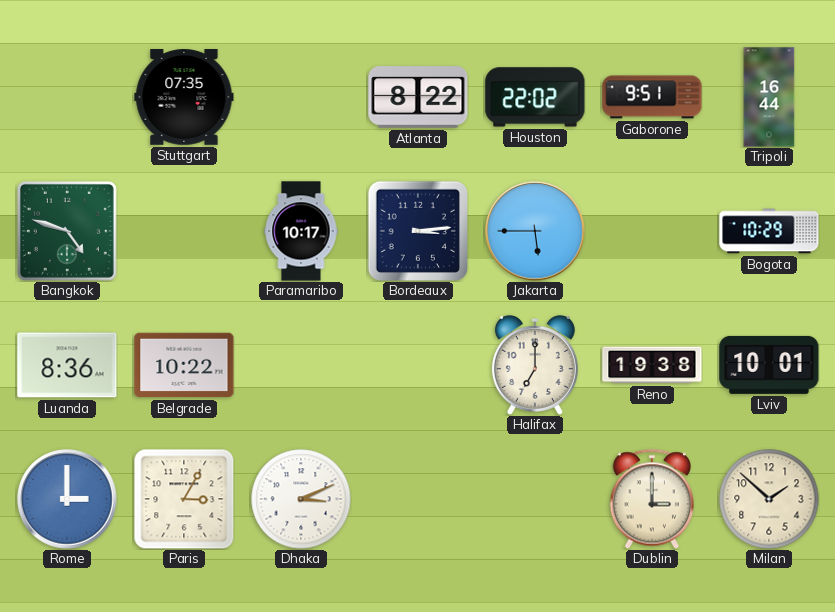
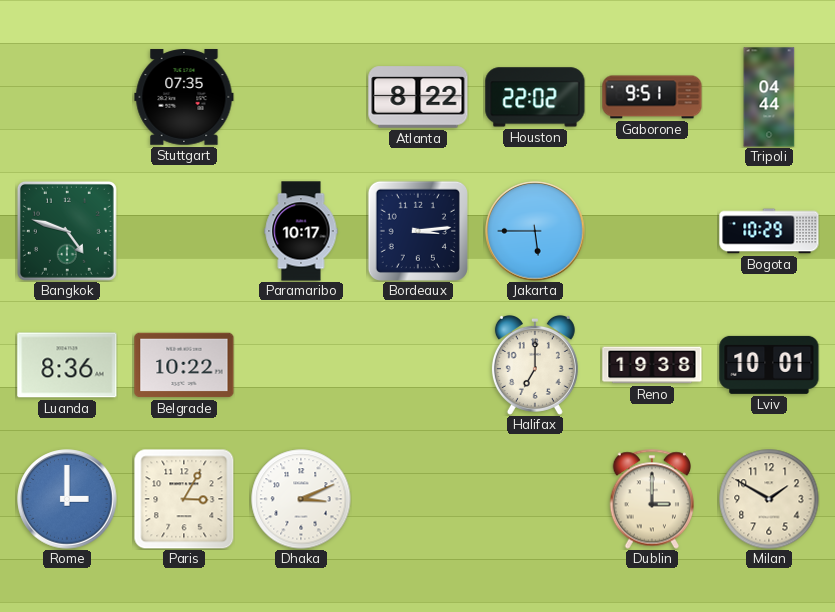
Tripoli: 16:44 -> 04:44 (769, 97)
Milan: 1:52 -> 1:50 (769, 499)
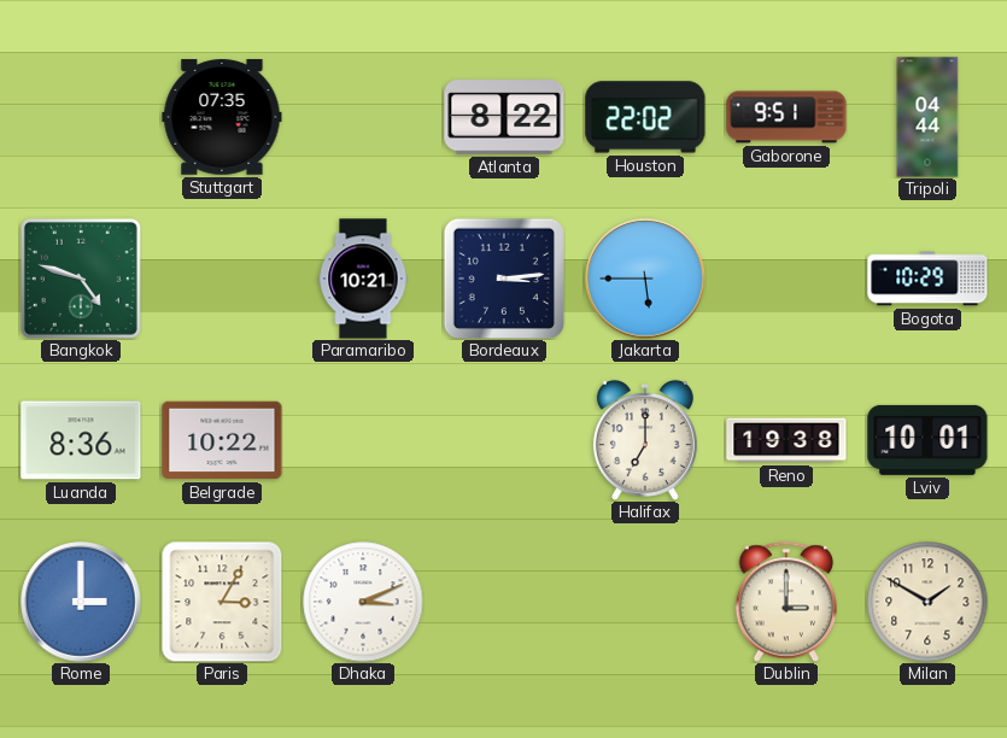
Paramaribo: 10:17 -> 10:21 (363, 279)
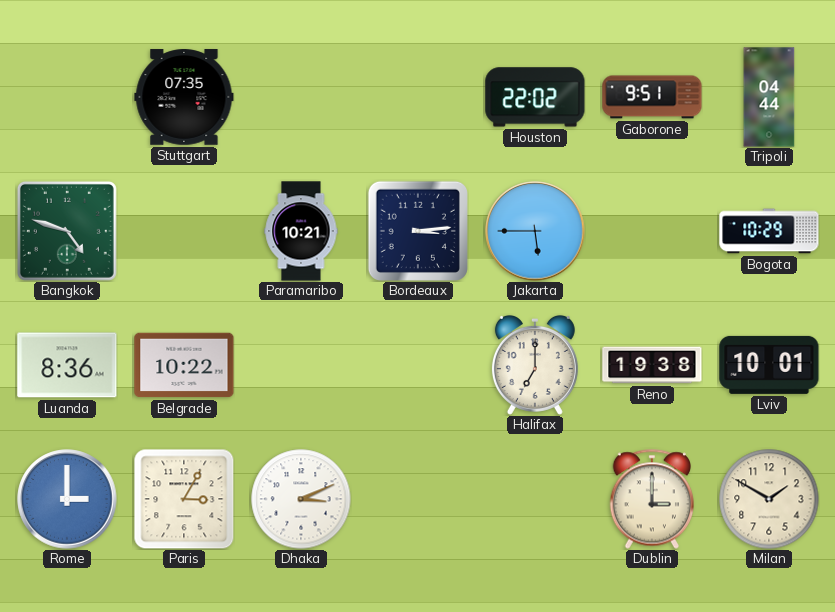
Atlanta: 8:22 -> none (504, 117)
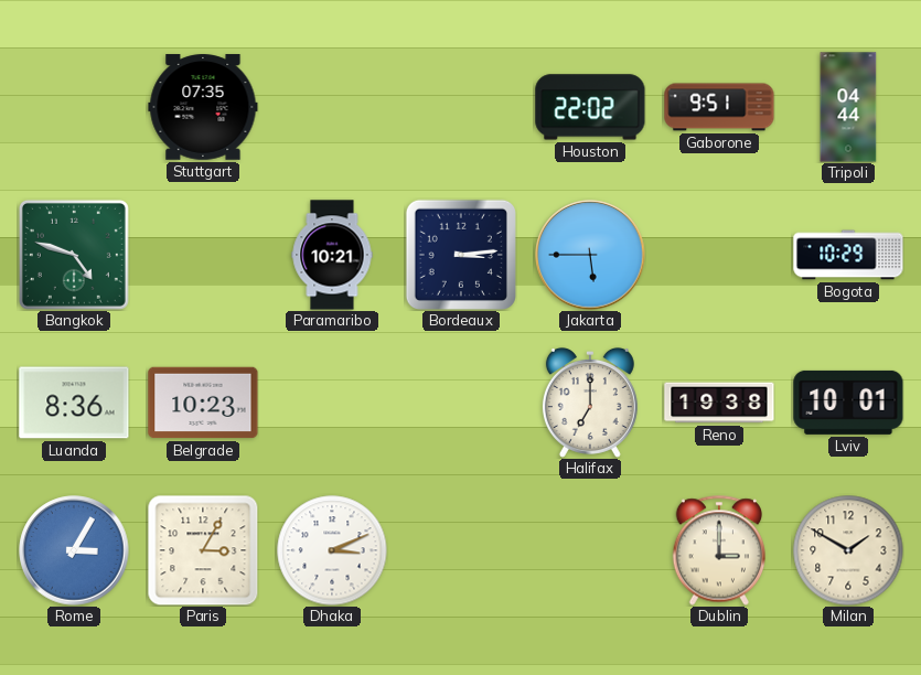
Belgrade: 10:22 -> 10:23 (203, 403)
Rome: 3:00 -> 3:05 (74, 550)
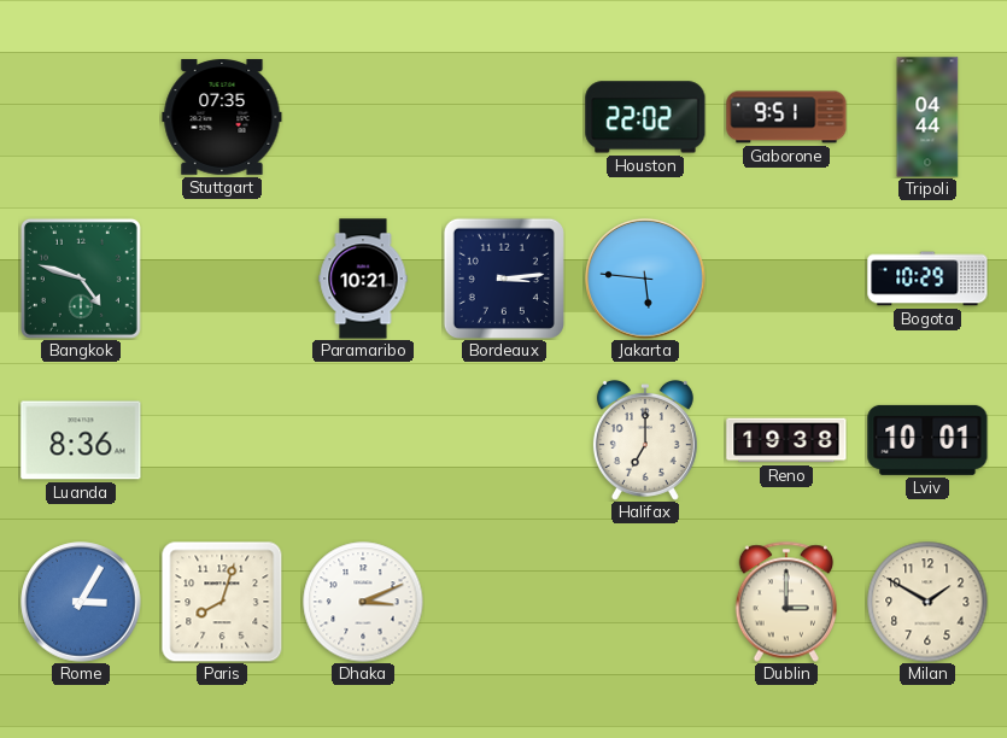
Jakarta: 5:45 -> 5:46 (645, 279)
Belgrade: 10:23 -> none (203, 403)
Paris: 3:05 -> 8:03 (222, 602)
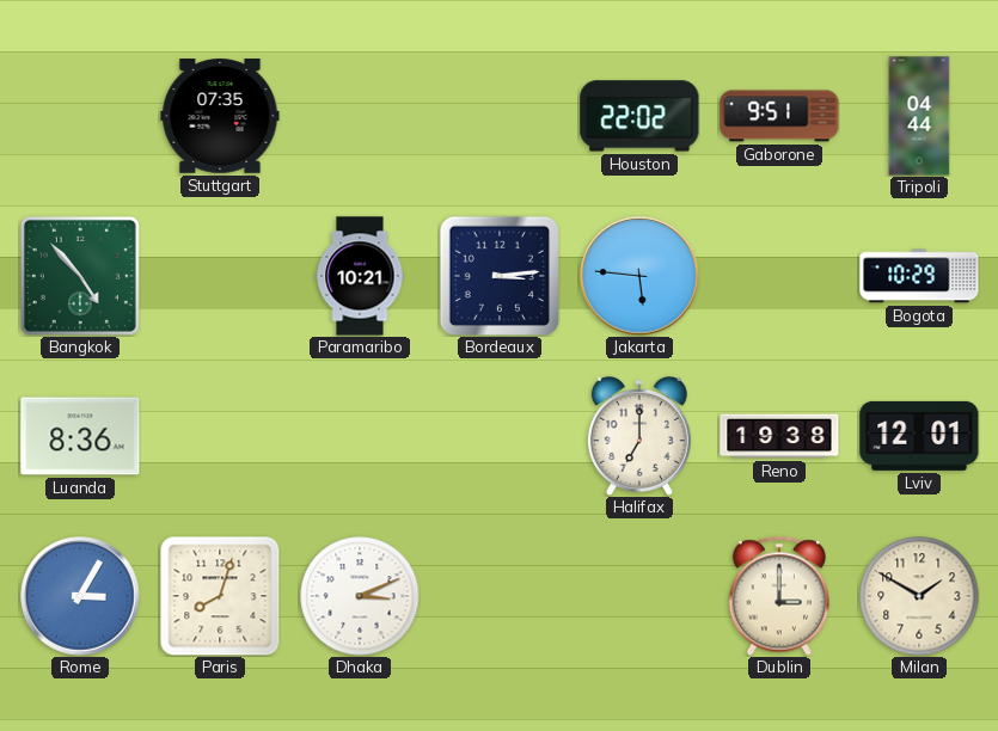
Bangkok: 4:48 -> 4:53 (80, 276)
Lviv: 10:01 -> 12:01 (919, 436)
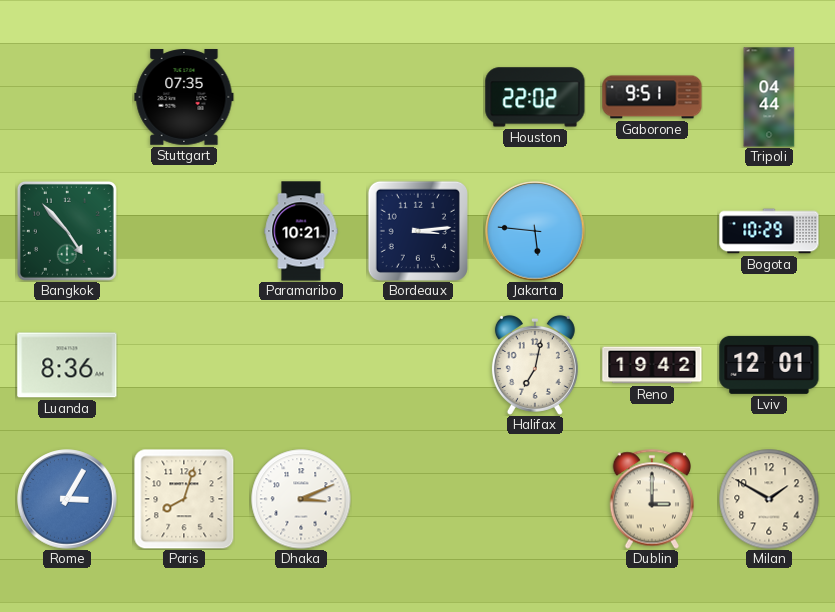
Halifax: 7:00 -> 7:02 (535, 365)
Reno: 19:38 -> 19:42 (652, 365)
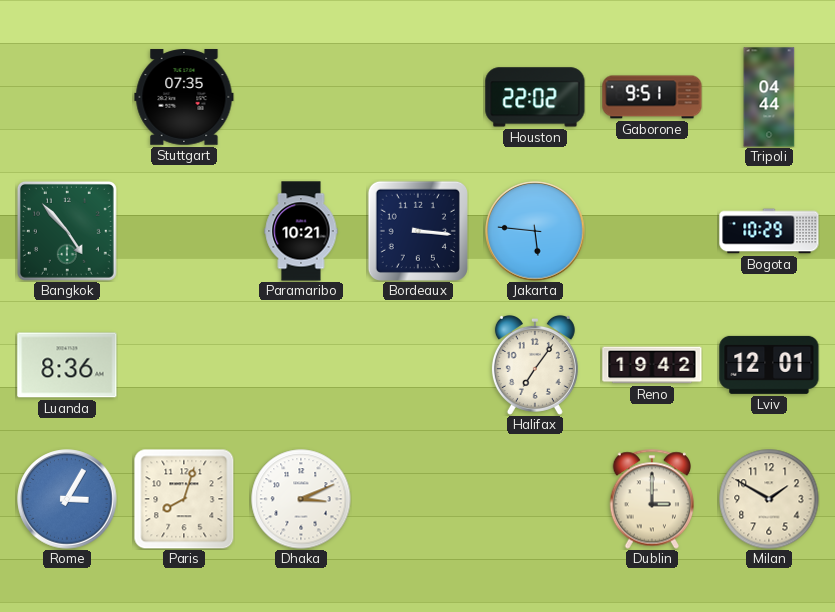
Bordeaux: 3:14 -> 3:16 (418, 231)
Halifax: 7:02 -> 7:06 (535, 365)
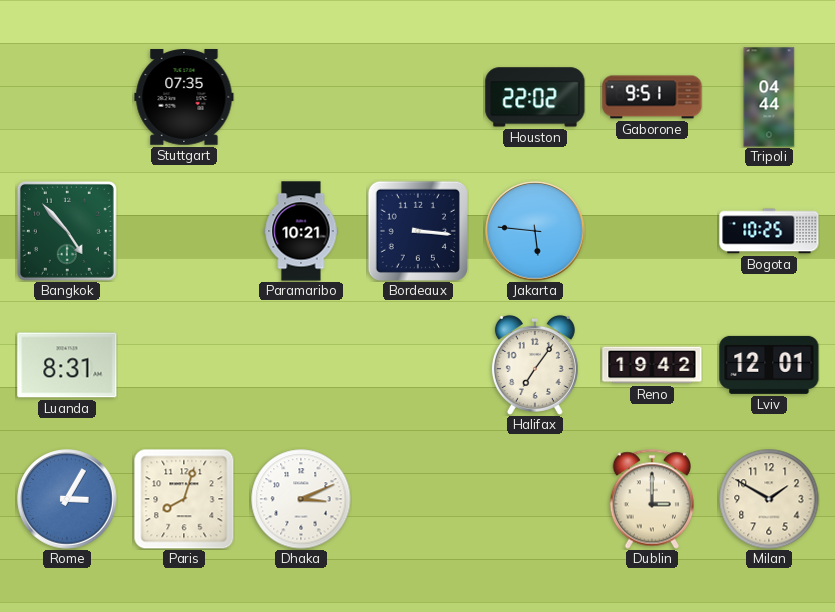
Bogota: 10:29 -> 10:25 (769, 231)
Luanda: 8:36 -> 8:31 (67, 365)
